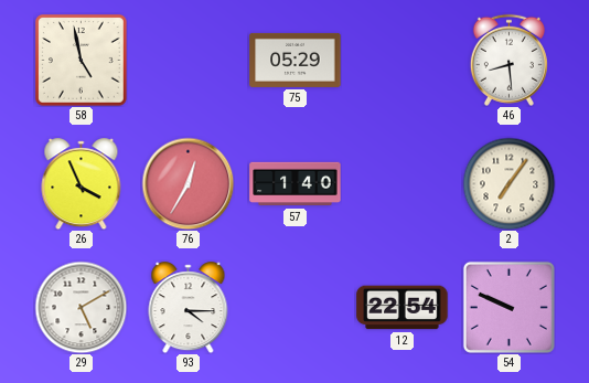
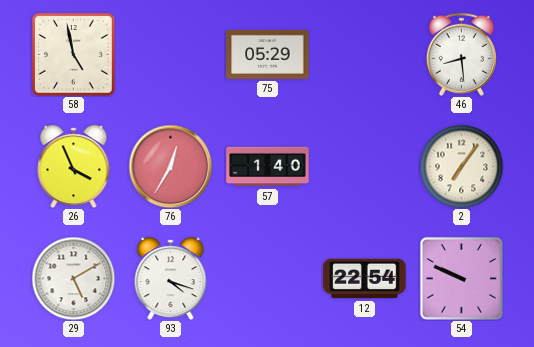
93: 4:15 -> 4:18 (171, 279)
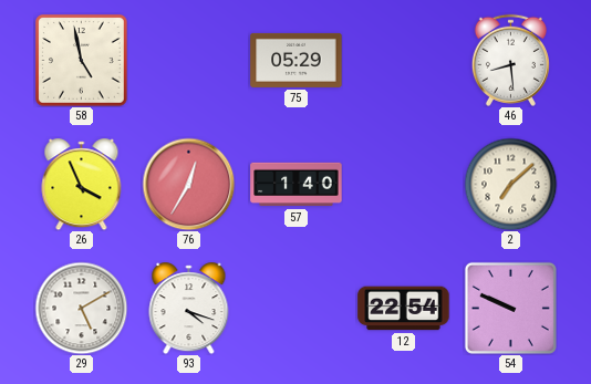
2: 7:06 -> 7:08 (510, 184)
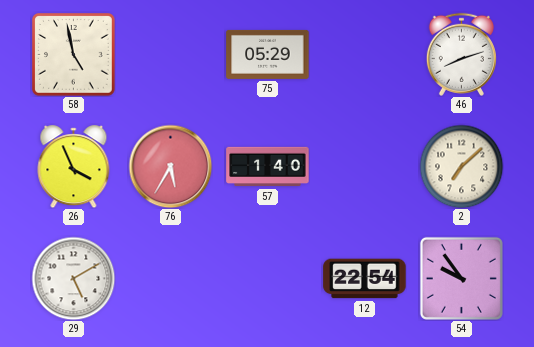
46: 8:29 -> 8:12 (461, 54)
76: 12:35 -> 5:35 (170, 166)
93: 4:18 -> none (189, 309)
54: 9:49 -> 9:54 (461, 278)
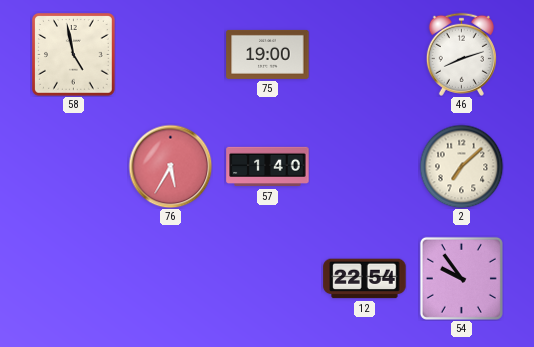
75: 05:29 -> 19:00 (268, 54)
26: 3:56 -> none (74, 167)
29: 5:10 -> none (73, 278)
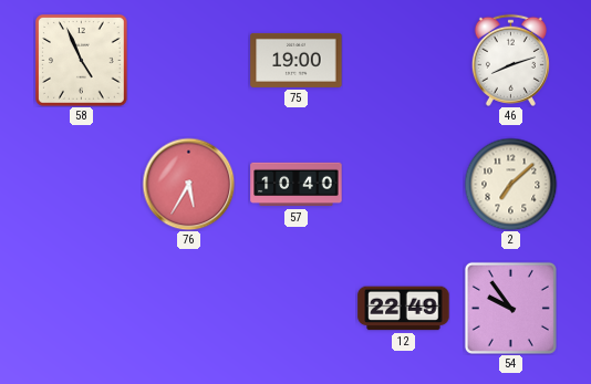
58: 4:58 -> 4:56 (82, 61)
57: 1:40 -> 10:40 (297, 185)
12: 22:54 -> 22:49 (404, 309)
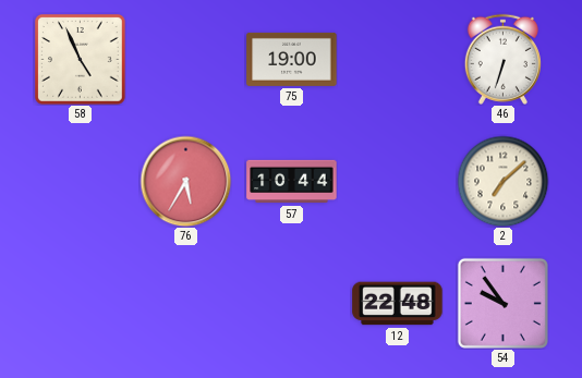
46: 8:12 -> 6:33 (502, 59)
57: 10:40 -> 10:44 (292, 182)
12: 22:49 -> 22:48 (398, 304)
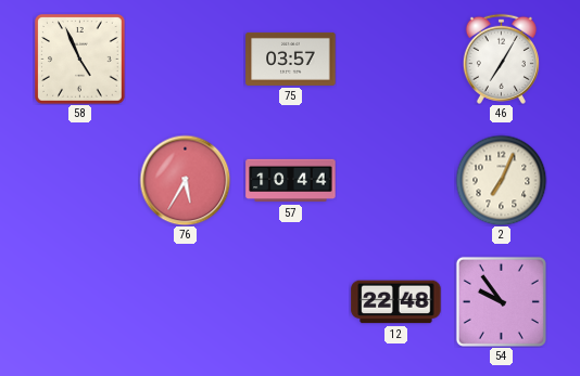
75: 19:00 -> 03:57 (291, 59)
46: 6:33 -> 7:05 (501, 59)
2: 7:08 -> 7:04 (501, 180)
